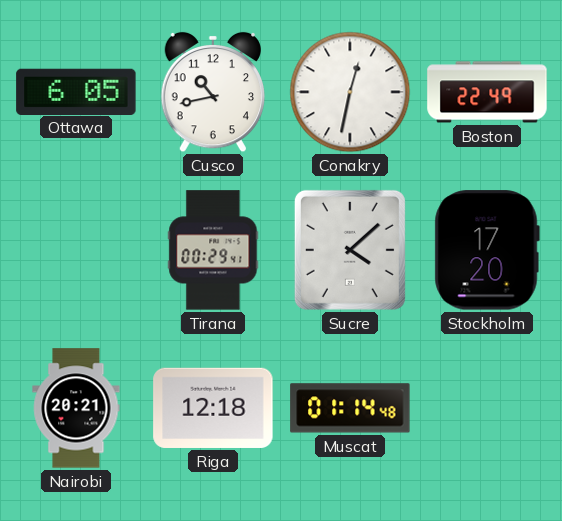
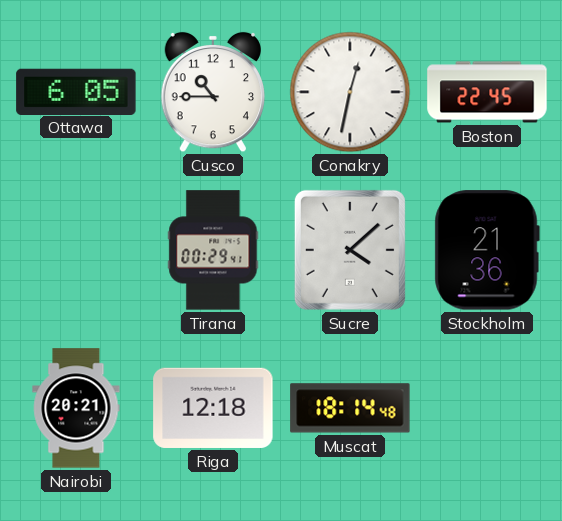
Cusco: 10:43 -> 10:45 (212, 92)
Boston: 22:49 -> 22:45 (487, 92)
Stockholm: 17:20 -> 21:36 (487, 250)
Muscat: 01:14 -> 18:14 (350, 408)
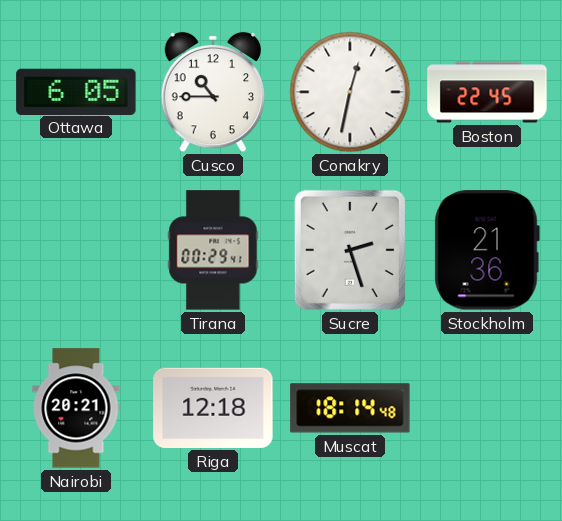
Sucre: 4:08 -> 2:27 (350, 250)
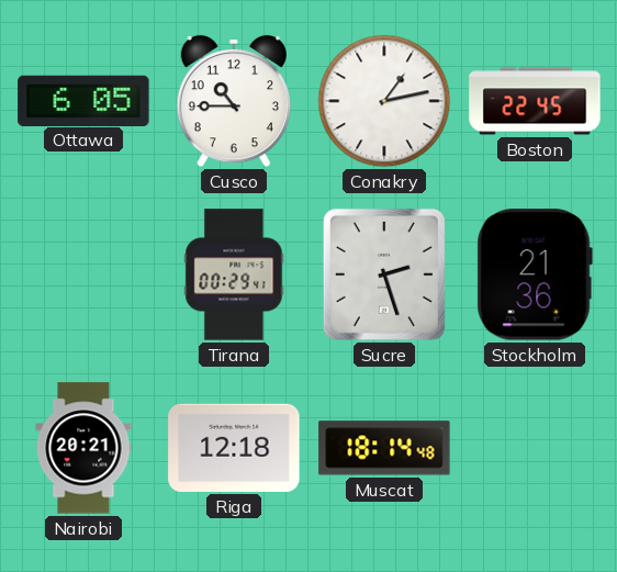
Conakry: 12:32 -> 1:13 (384, 101)
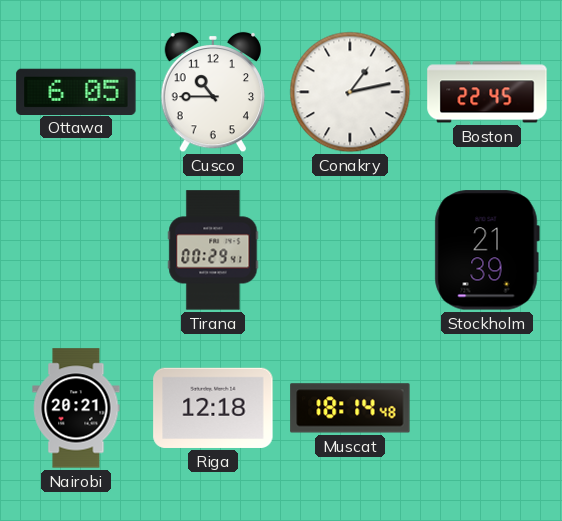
Sucre: 2:27 -> none (384, 274)
Stockholm: 21:36 -> 21:39 (487, 250)
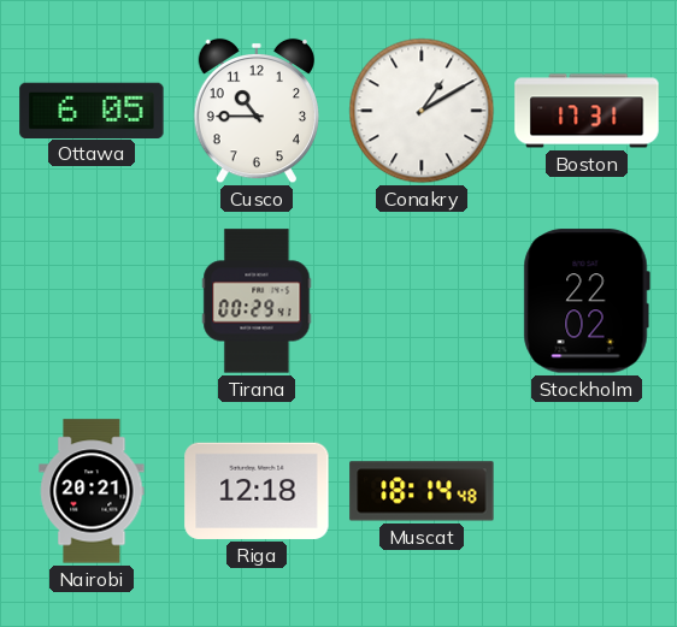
Conakry: 1:13 -> 1:10 (422, 111)
Boston: 22:45 -> 17:31 (587, 111)
Stockholm: 21:39 -> 22:02 (587, 301)
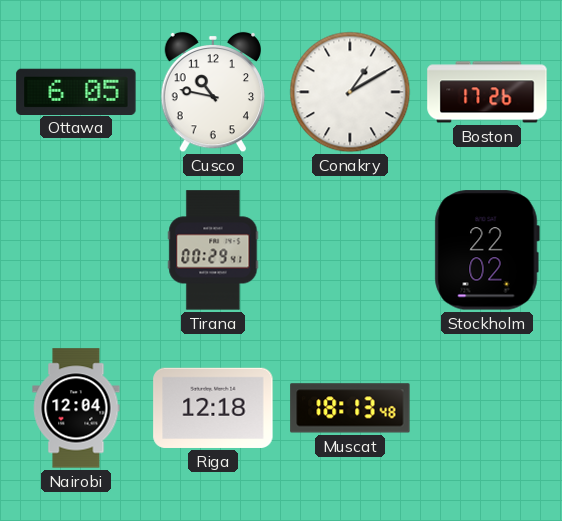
Cusco: 10:45 -> 10:47 (212, 92)
Boston: 17:31 -> 17:26 (487, 92)
Nairobi: 20:21 -> 12:04 (76, 408)
Muscat: 18:14 -> 18:13 (350, 408)
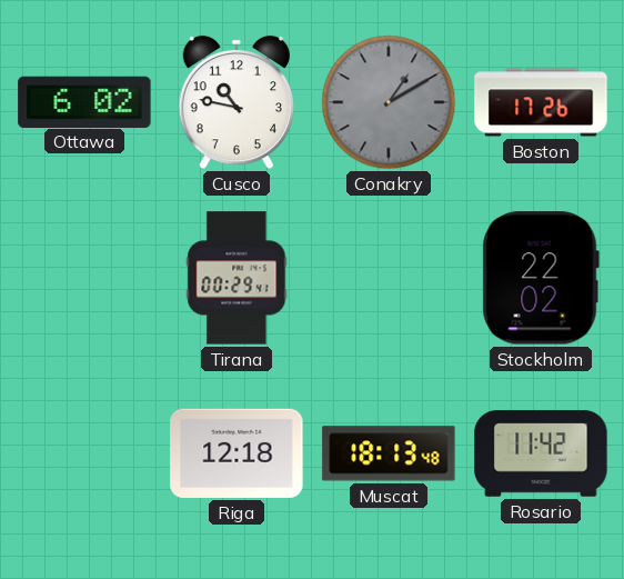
Ottawa: 6:05 -> 6:02 (84, 101)
Conakry dial: white -> grey (389, 102)
Nairobi: 12:04 -> none (76, 408)
Rosario: none -> 11:42 (541, 453)
